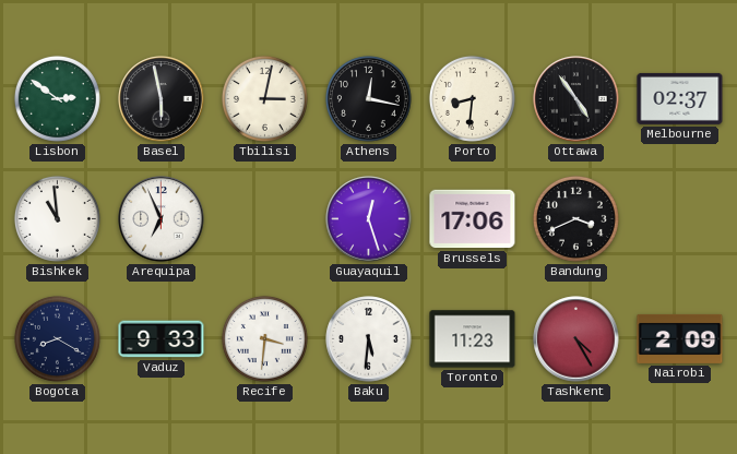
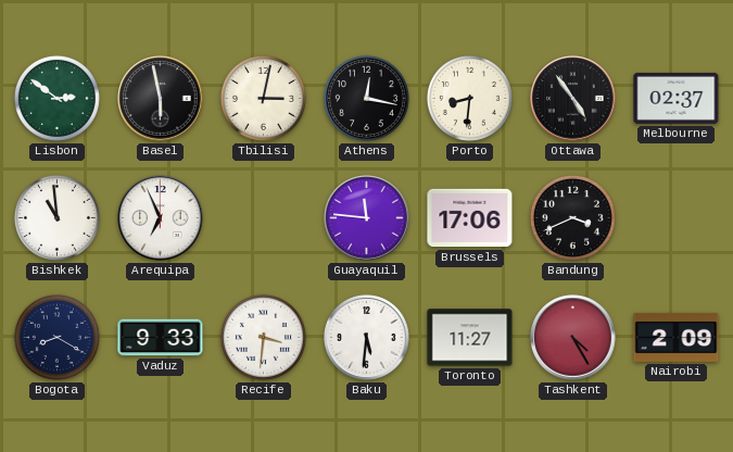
Guayaquil: 12:27 -> 11:46 (367, 218)
Toronto: 11:23 -> 11:27 (470, 338)
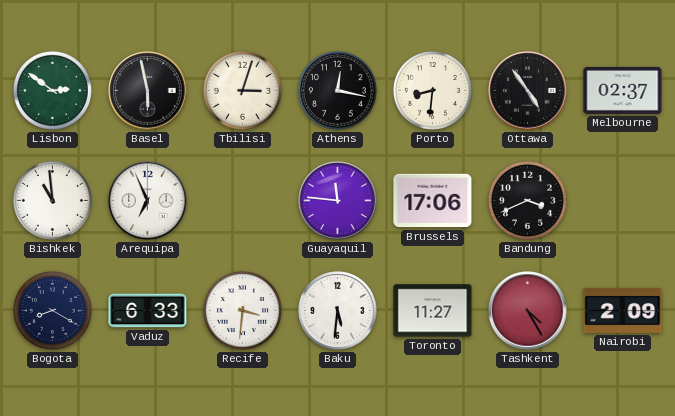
Tbilisi: 3:02 -> 3:03 (242, 90)
Vaduz: 9:33 -> 6:33 (148, 311)
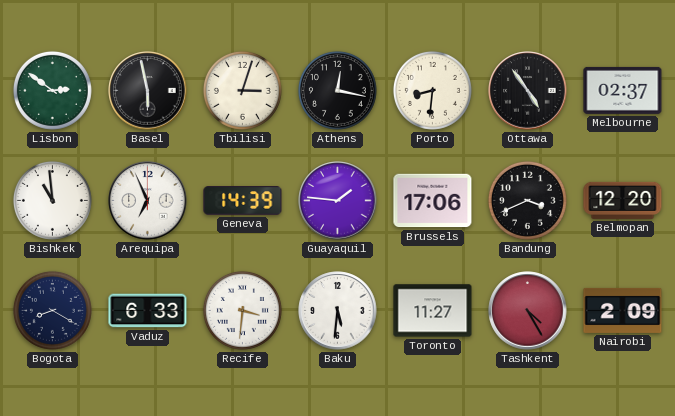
Geneva: none -> 14:39 (243, 201)
Guayaquil: 11:46 -> 1:46 (338, 201)
Belmopan: none -> 12:20 (623, 200)
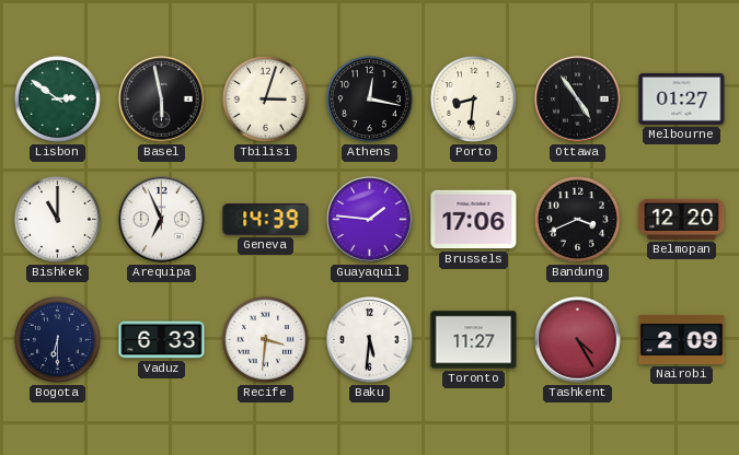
Melbourne: 02:37 -> 01:27 (682, 98)
Bishkek: 10:59 -> 11:00 (57, 219)
Bogota: 8:20 -> 6:30 (57, 339)
